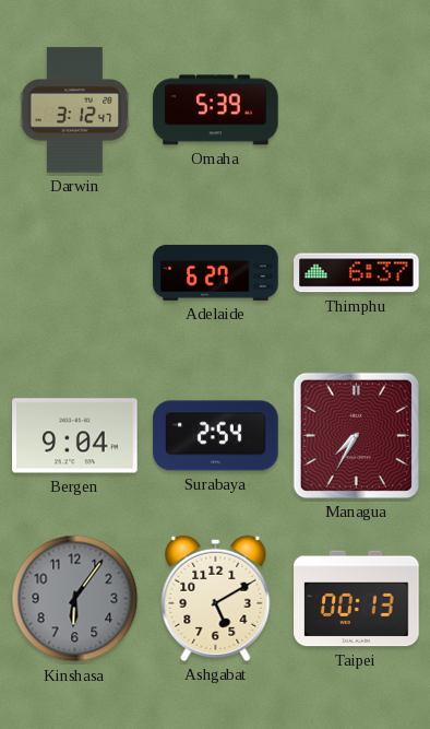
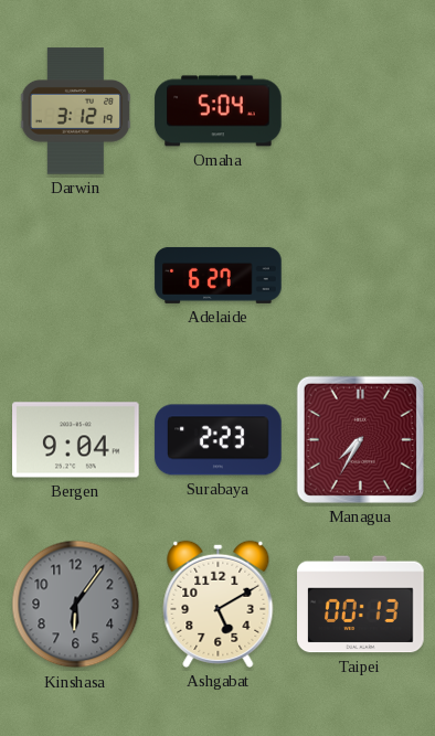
Darwin: 3:12:47 -> 3:12:19 (76, 111)
Omaha: 5:39 -> 5:04 (219, 111)
Thimphu: 6:37 -> none (357, 273)
Surabaya: 2:54 -> 2:23 (219, 440)
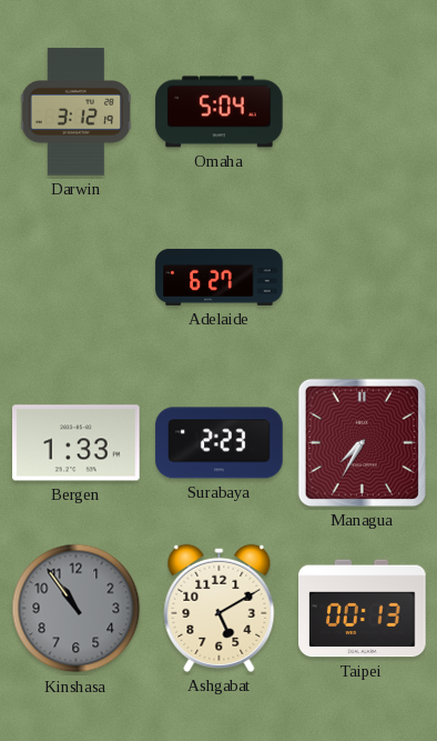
Bergen: 9:04 -> 1:33 (77, 443)
Kinshasa: 6:06 -> 10:54 (77, 609)
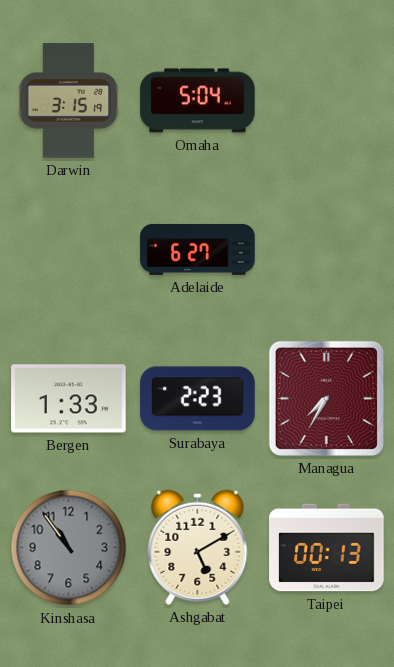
Darwin: 3:12 -> 3:15 (69, 101)
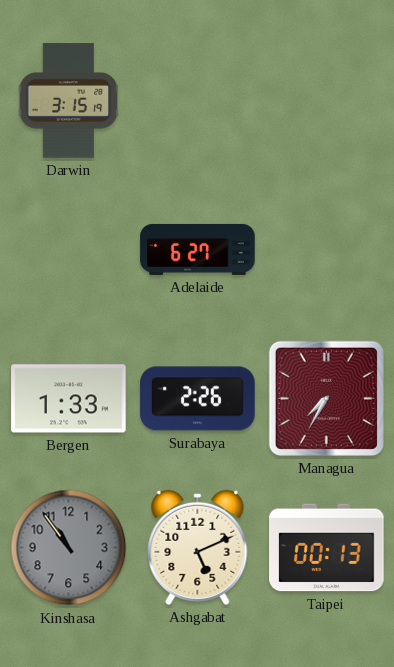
Omaha: 5:04 -> none (198, 101)
Surabaya: 2:23 -> 2:26 (198, 399)
Ashgabat: 5:10 -> 5:11 (198, 547)
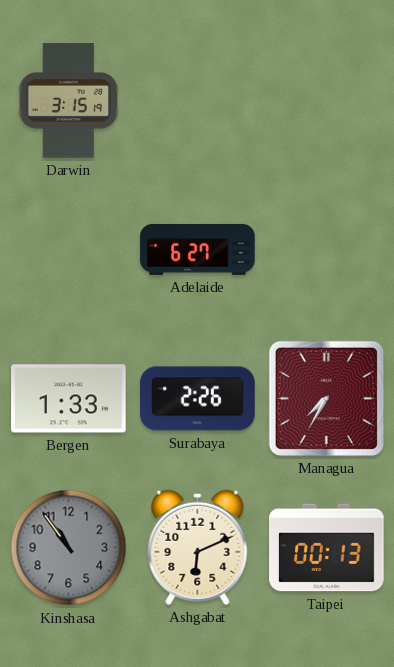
Ashgabat: 5:11 -> 6:11 (198, 547)
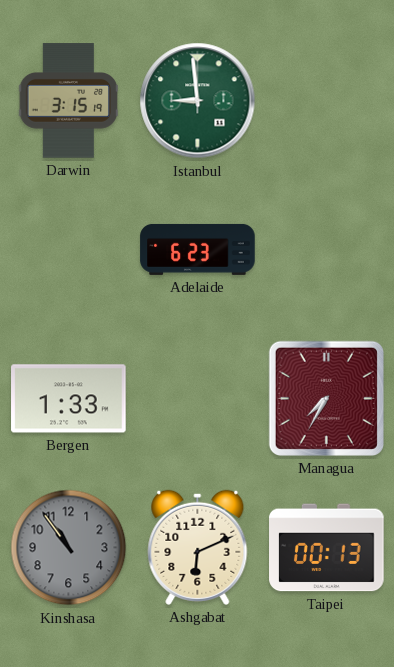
Istanbul: none -> 8:59 (198, 101)
Adelaide: 6:27 -> 6:23 (198, 249)
Surabaya: 2:26 -> none (198, 399)
